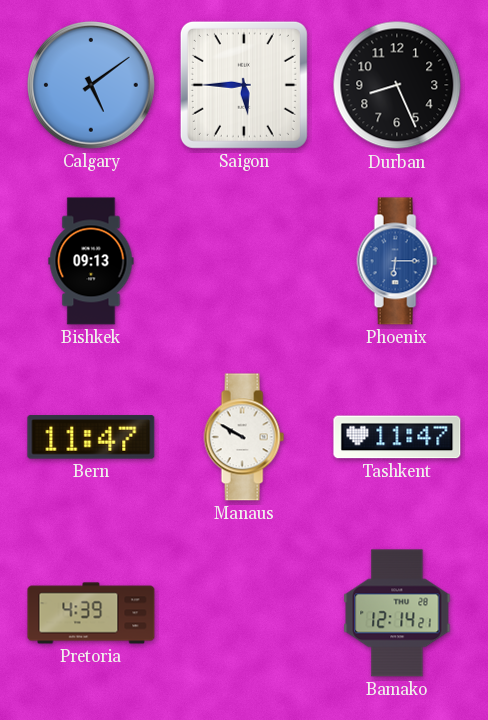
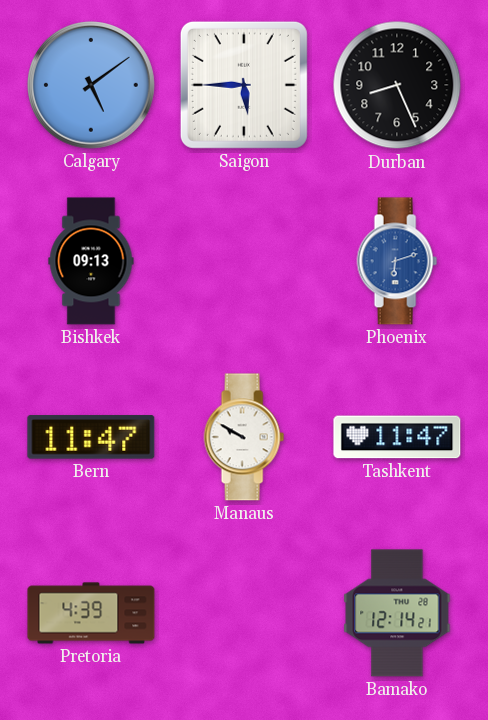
Phoenix: 6:15 -> 6:12 (397, 261)
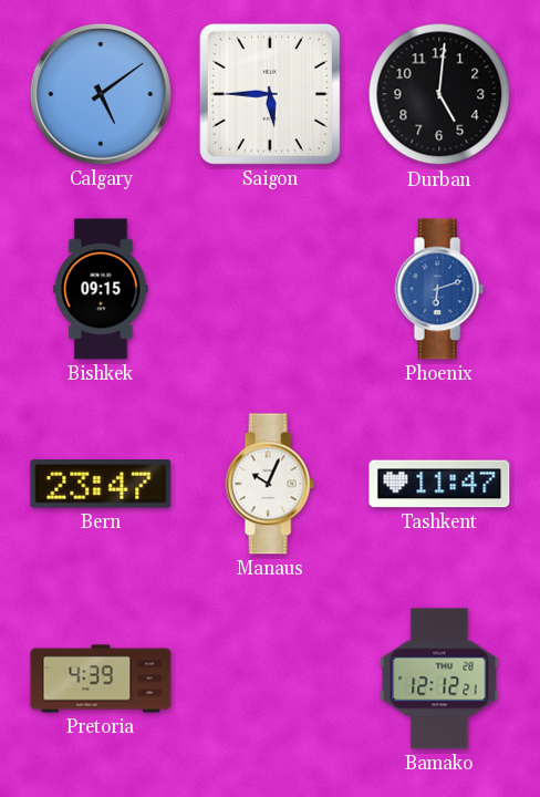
Durban: 8:26 -> 5:01 (439, 94)
Bishkek: 09:13 -> 09:15 (101, 289)
Bern: 11:47 -> 23:47 (101, 484)
Manaus: 9:50 -> 10:04 (270, 484)
Bamako: 12:14 -> 12:12 (439, 679)
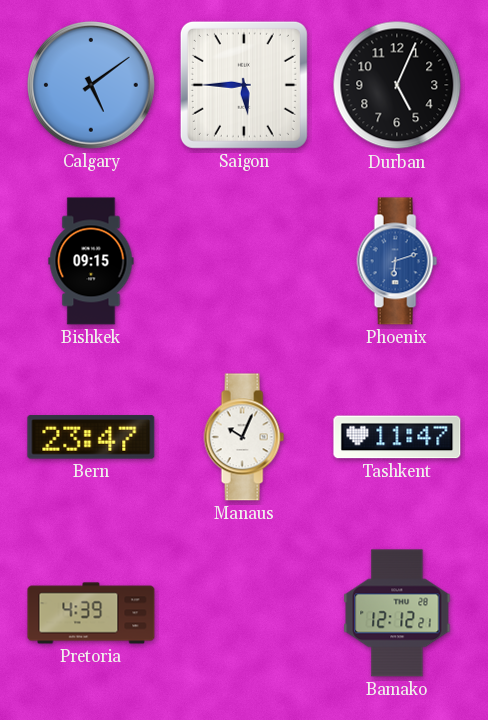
Durban: 5:01 -> 5:04 (397, 85)
